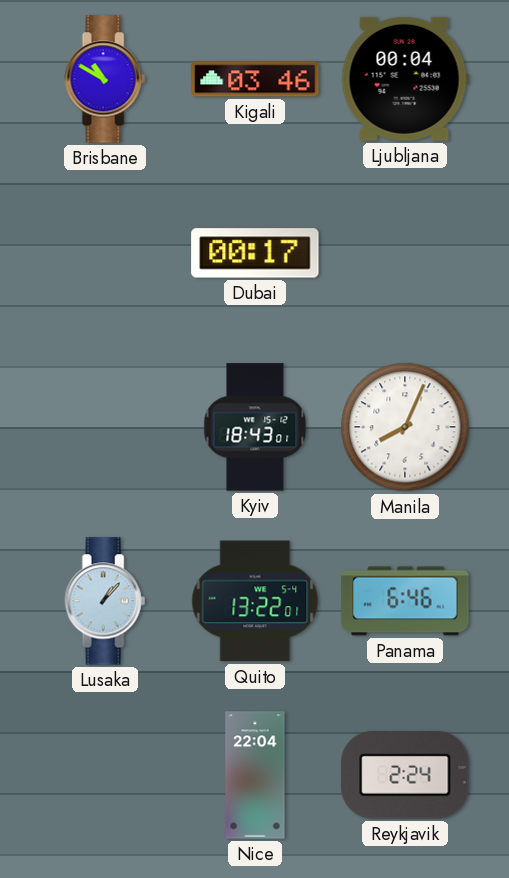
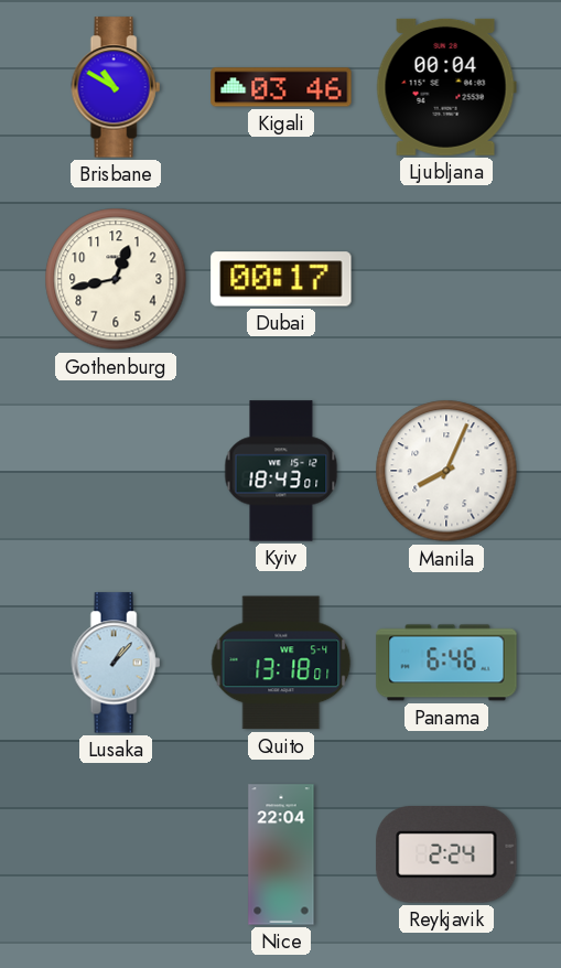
Gothenburg: none -> 12:43 (116, 279)
Quito: 13:22 -> 13:18 (281, 663)
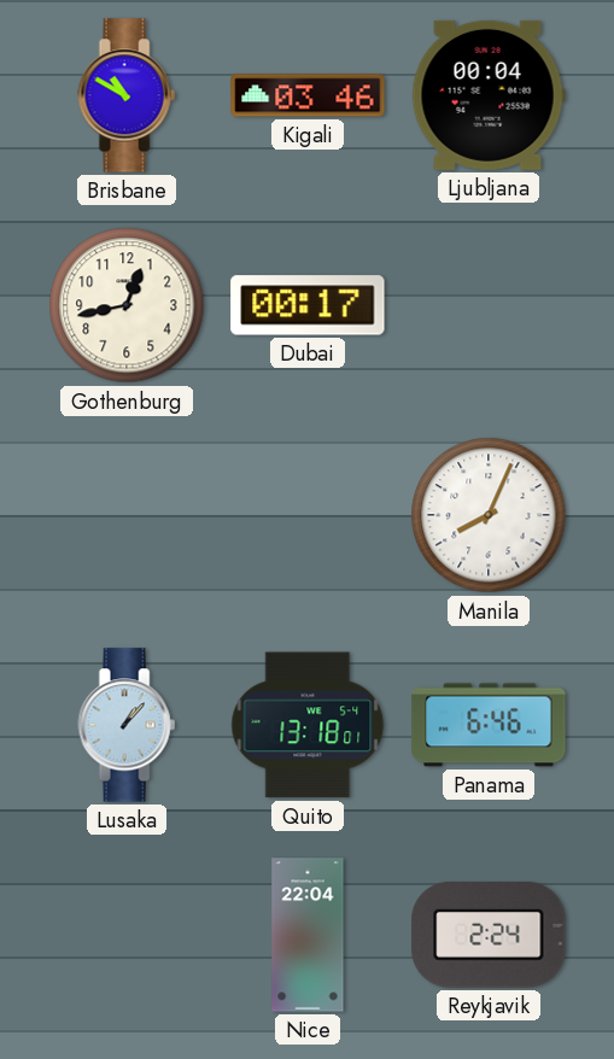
Kyiv: 18:43 -> none (281, 471)
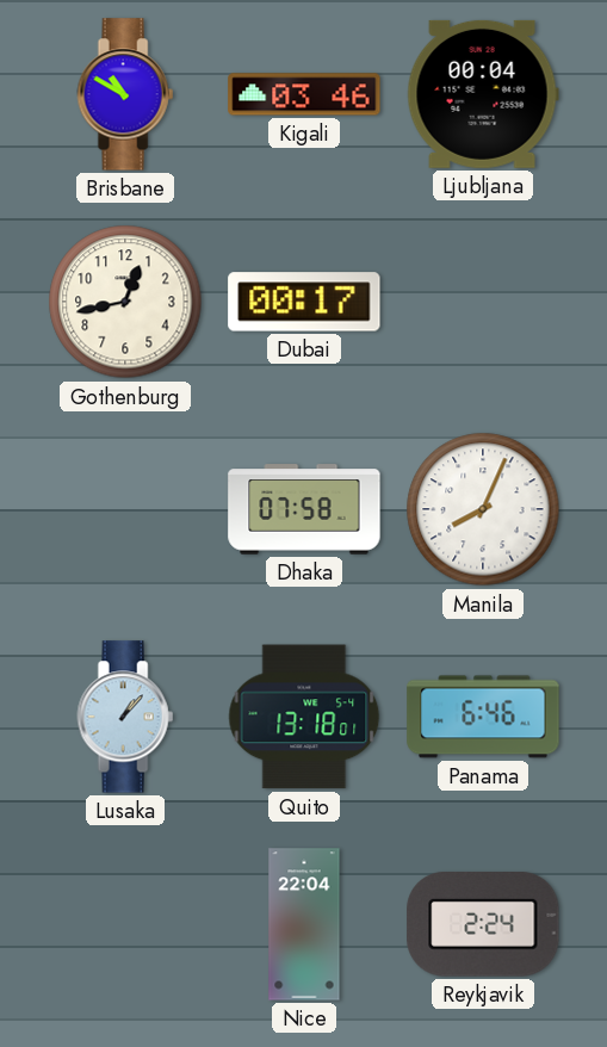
Dhaka: none -> 07:58 (304, 509)
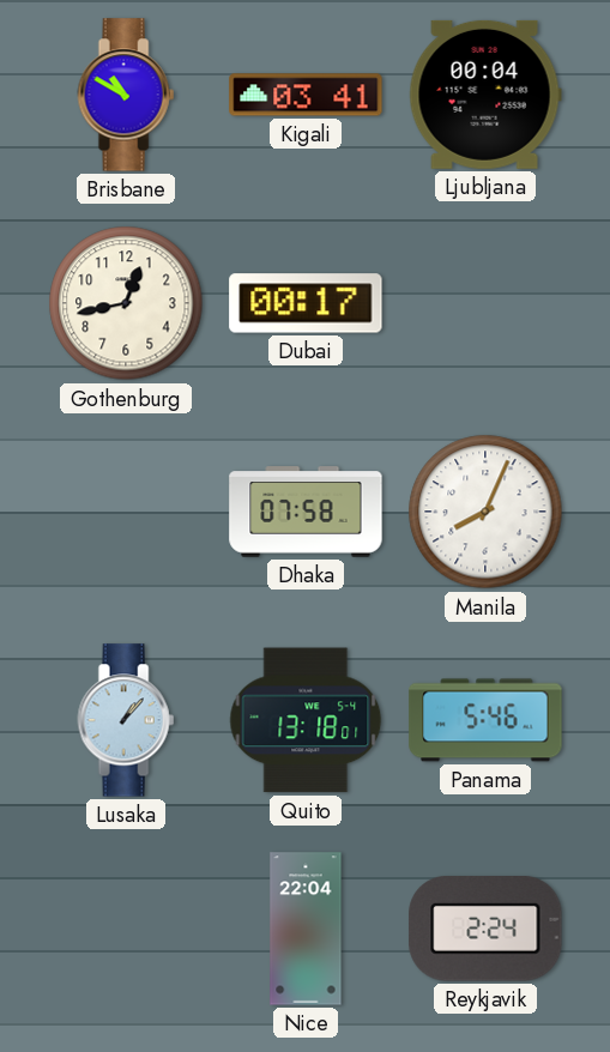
Kigali: 03:46 -> 03:41 (306, 95)
Panama: 6:46 -> 5:46 (485, 720)
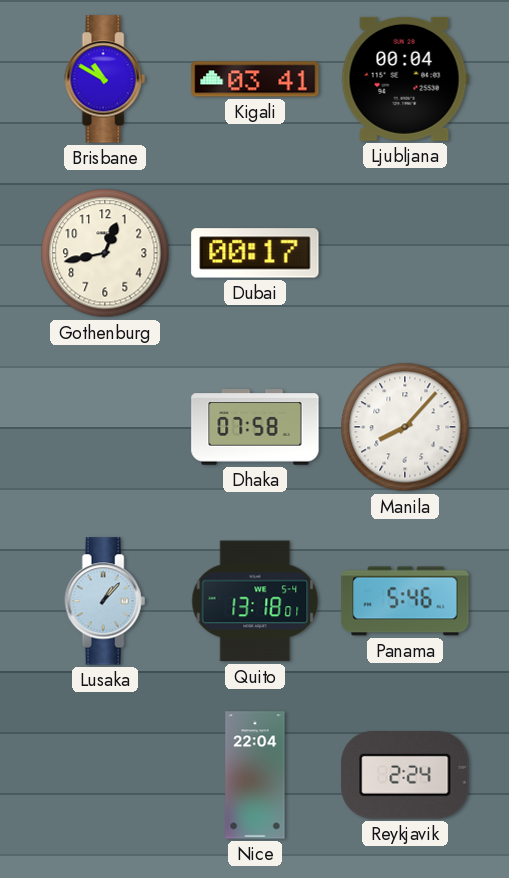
Manila: 8:04 -> 8:07 (405, 427)
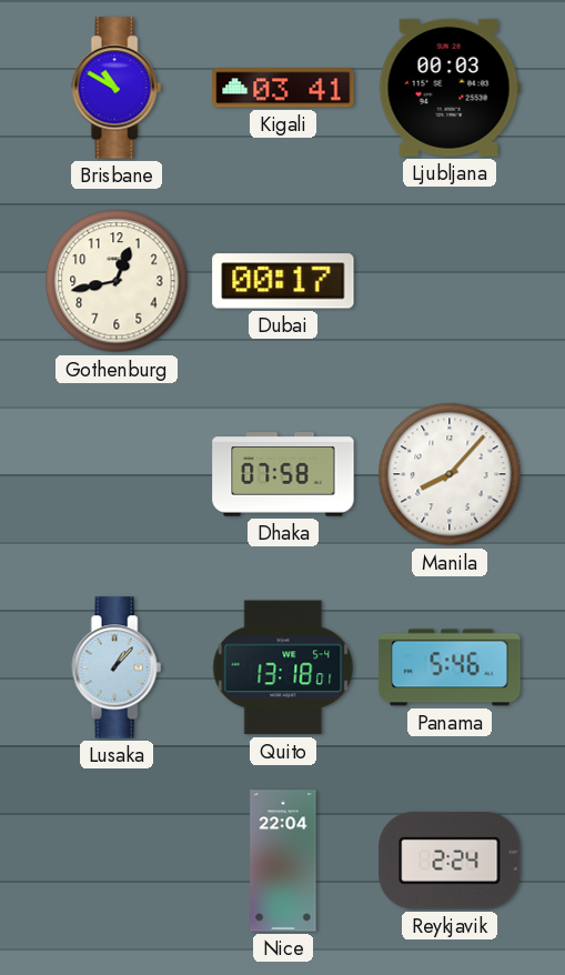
Ljubljana: 00:04 -> 00:03 (450, 88)
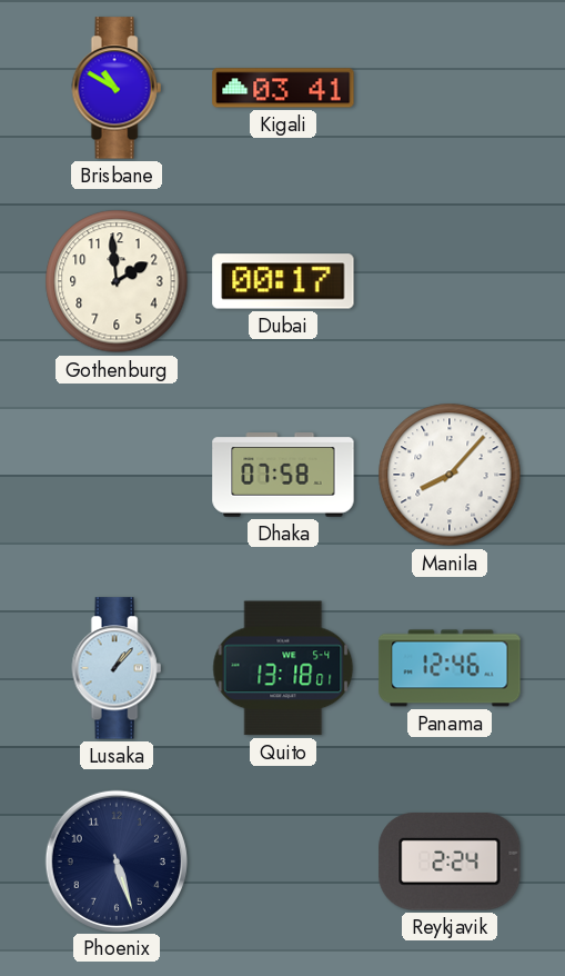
Ljubljana: 00:03 -> none (450, 88)
Gothenburg: 12:43 -> 1:59 (117, 281)
Panama: 5:46 -> 12:46 (450, 668)
Phoenix: none -> 5:27 (115, 860)
Nice: 22:04 -> none (283, 861)
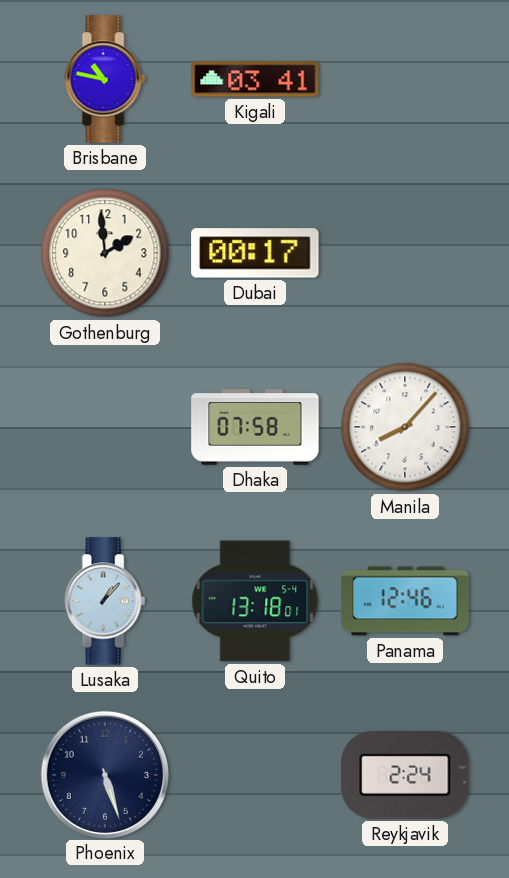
Brisbane: 10:50 -> 10:47 (105, 79)
